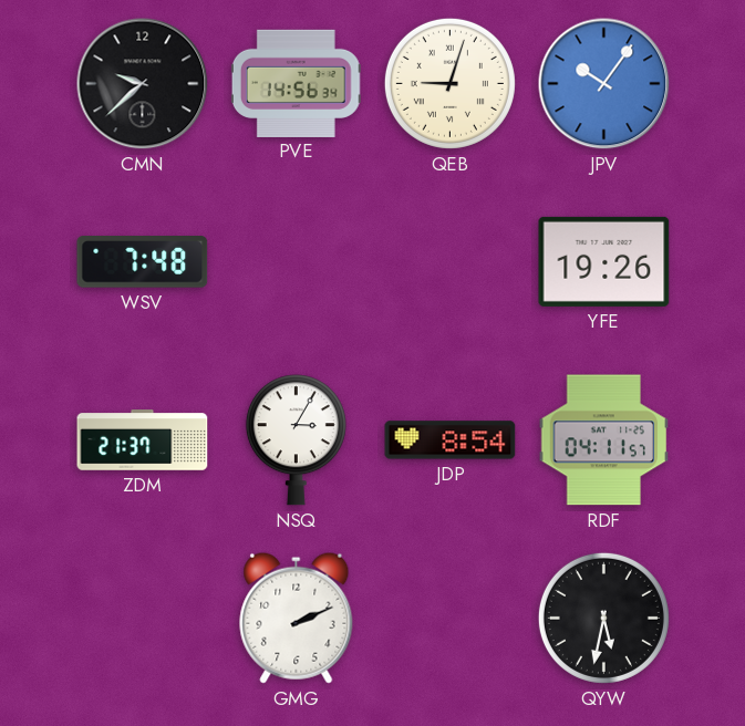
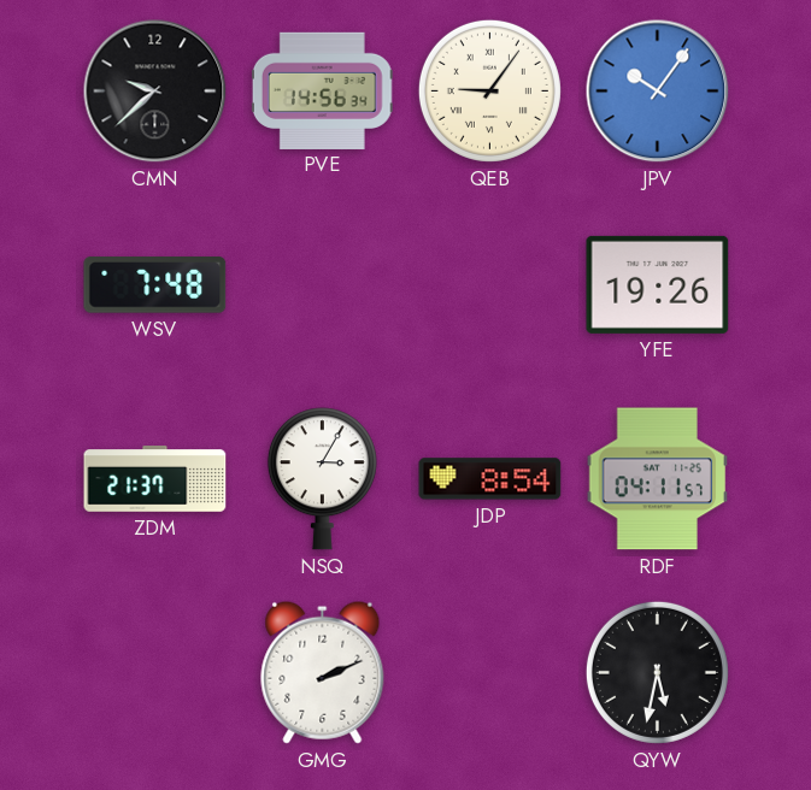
QEB: 9:03 -> 9:06 (489, 90)
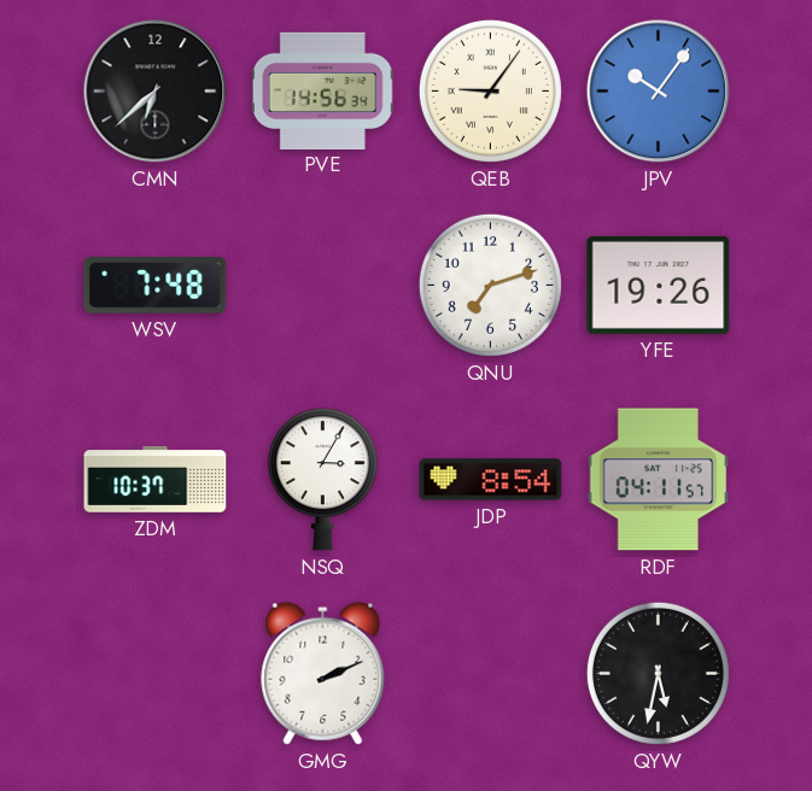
CMN: 9:38 -> 6:38 (156, 92)
QNU: none -> 7:12 (490, 285)
ZDM: 21:37 -> 10:37 (156, 480)
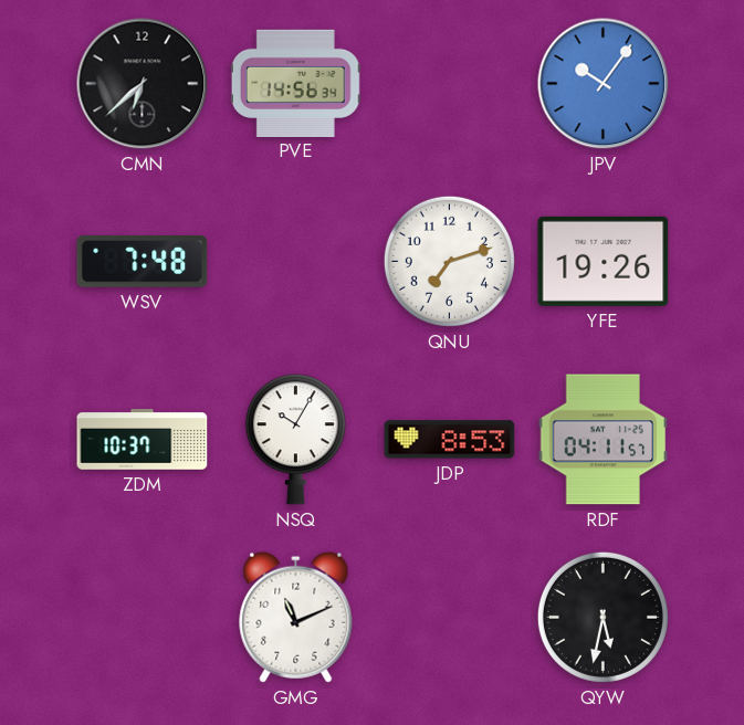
QEB: 9:06 -> none (490, 90)
NSQ: 3:05 -> 10:05 (295, 440)
JDP: 8:54 -> 8:53 (450, 440)
GMG: 2:11 -> 11:11 (296, 617)
